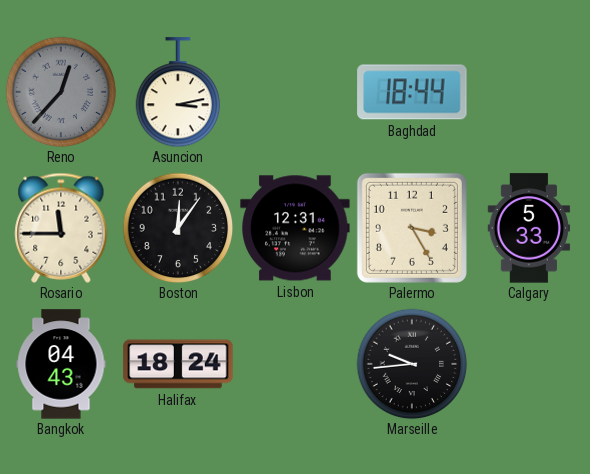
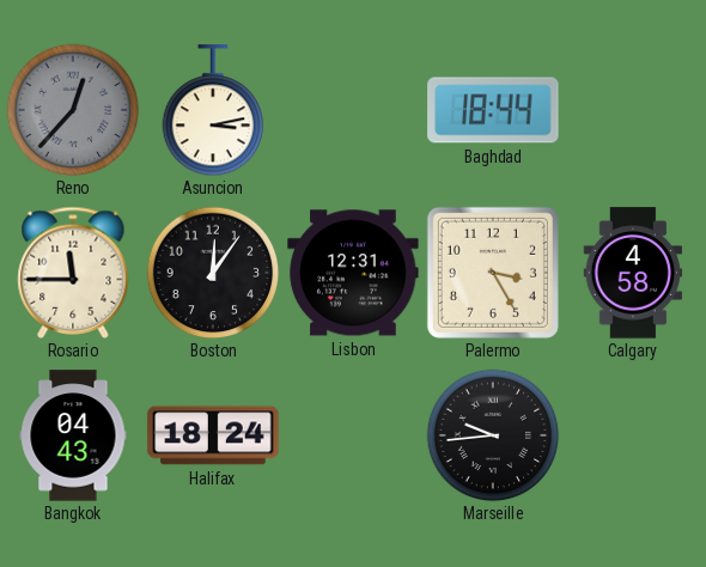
Calgary: 5:33 -> 4:58 (633, 273)
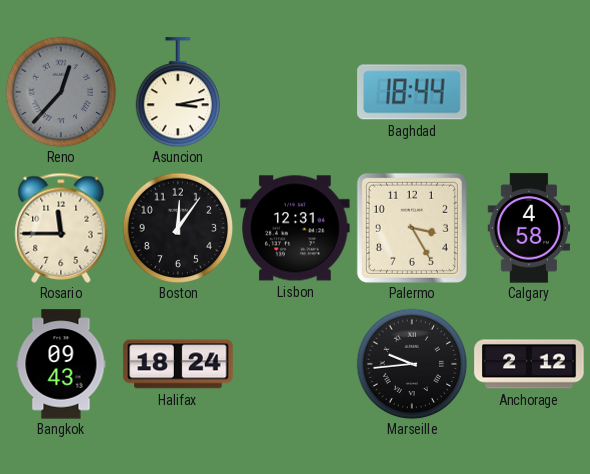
Bangkok: 04:43 -> 09:43 (61, 364)
Anchorage: none -> 2:12 (529, 364)
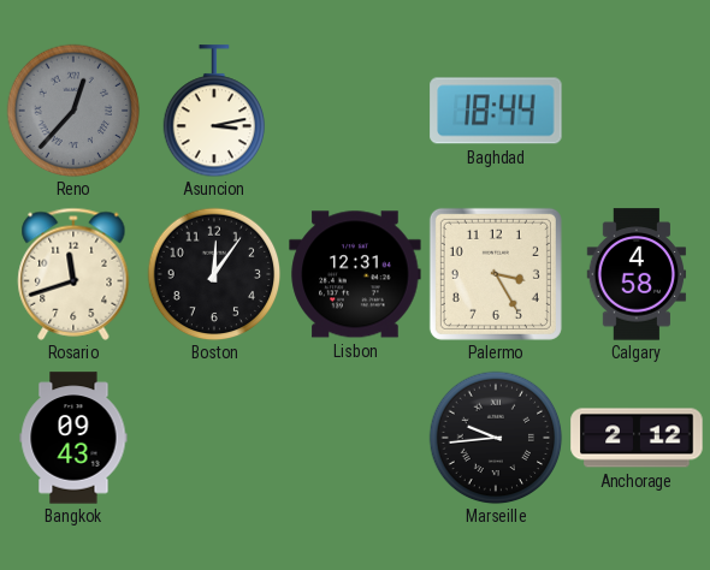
Rosario: 11:45 -> 11:42 (73, 274)
Halifax: 18:24 -> none (178, 364)
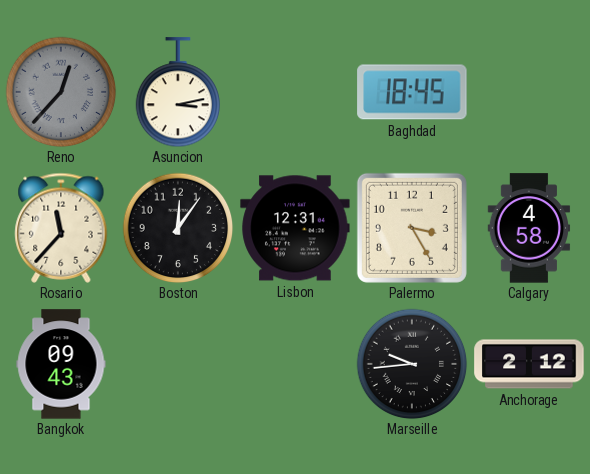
Baghdad: 18:44 -> 18:45 (412, 92)
Rosario: 11:42 -> 11:37 (61, 228)
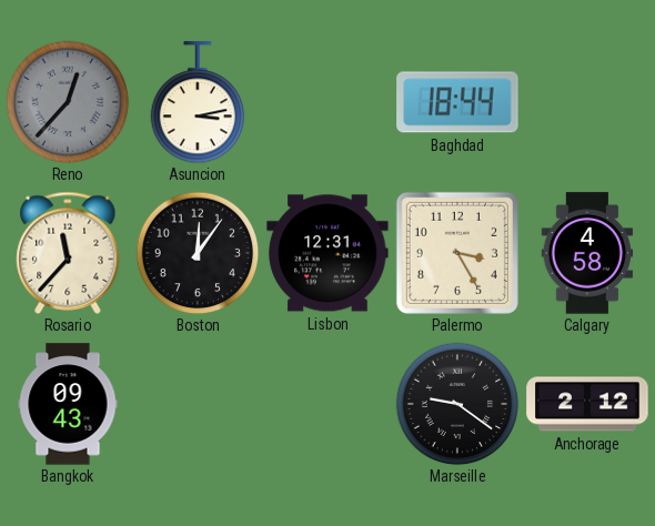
Baghdad: 18:45 -> 18:44 (457, 102)
Marseille: 9:44 -> 9:21 (457, 404)
